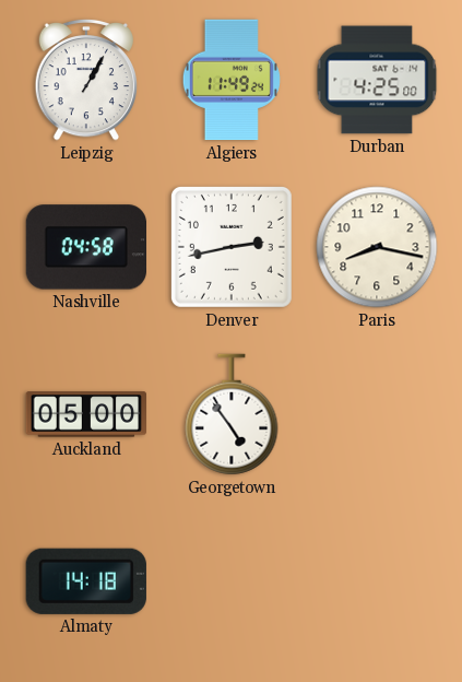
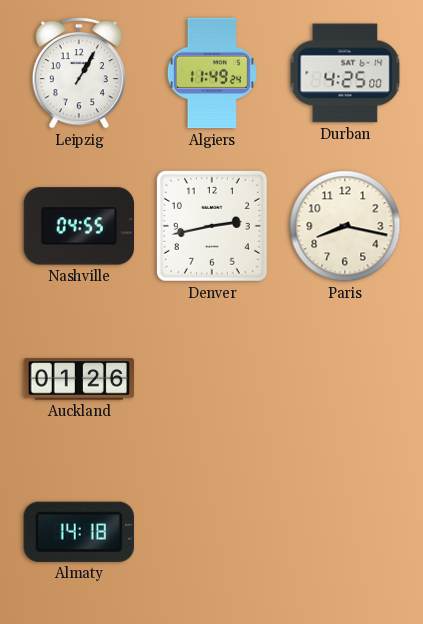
Nashville: 04:58 -> 04:55 (78, 226)
Auckland: 05:00 -> 01:26 (79, 379)
Georgetown: 4:54 -> none (232, 414)
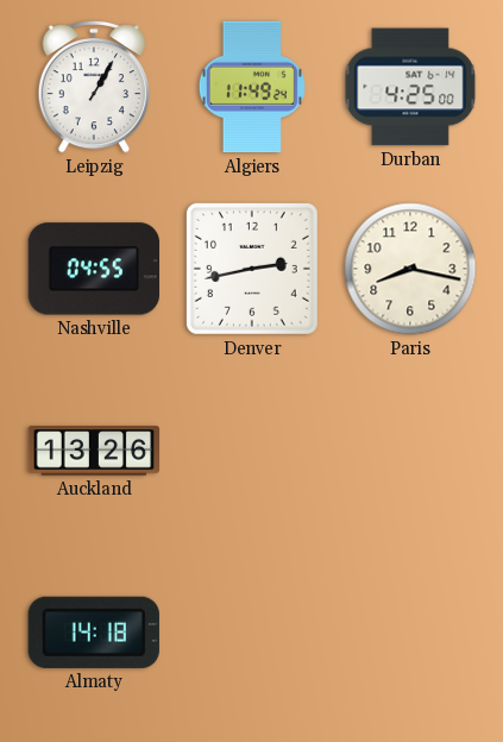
Auckland: 01:26 -> 13:26 (94, 451)
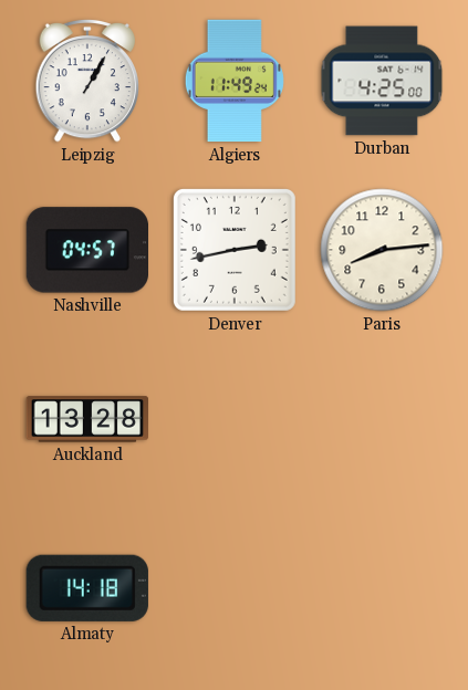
Nashville: 04:55 -> 04:57 (86, 250)
Paris: 8:17 -> 8:14 (382, 250)
Auckland: 13:26 -> 13:28 (87, 419)
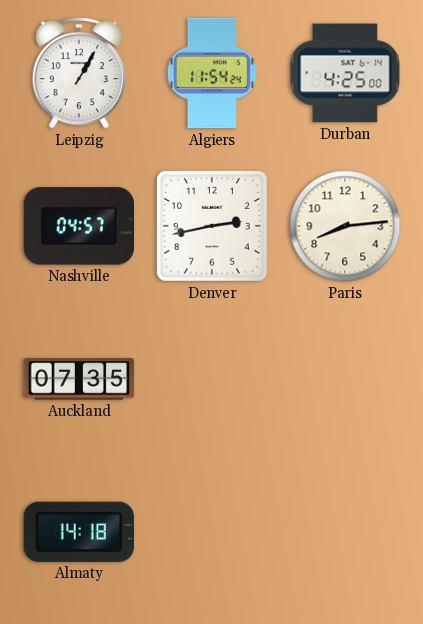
Algiers: 11:49 -> 11:54 (212, 73)
Auckland: 13:28 -> 07:35 (79, 379)
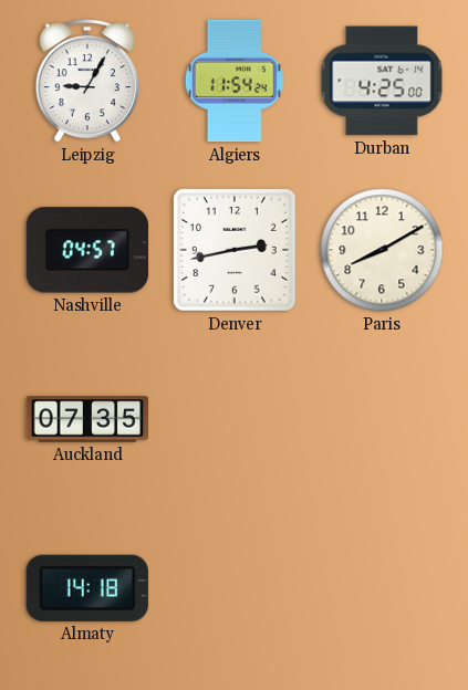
Leipzig: 1:05 -> 9:05 (87, 81)
Paris: 8:14 -> 8:10 (382, 250)
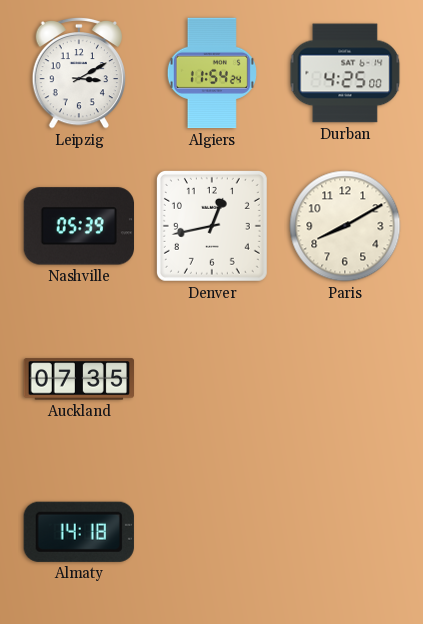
Leipzig: 9:05 -> 3:10 (79, 73)
Nashville: 04:57 -> 05:39 (78, 226)
Denver: 2:43 -> 12:43 (212, 226)
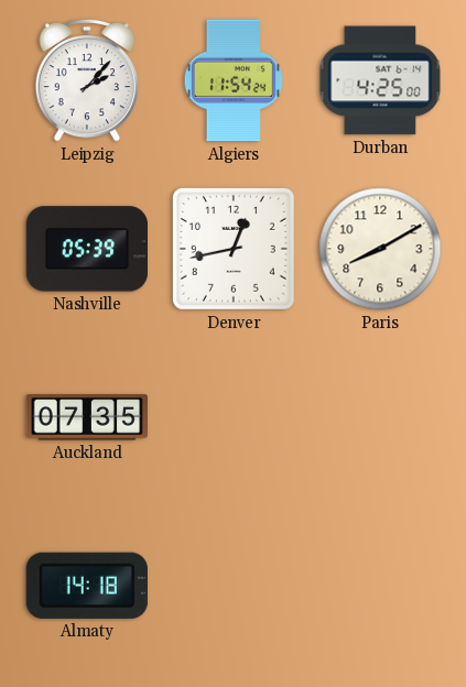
Leipzig: 3:10 -> 2:07 (87, 80)
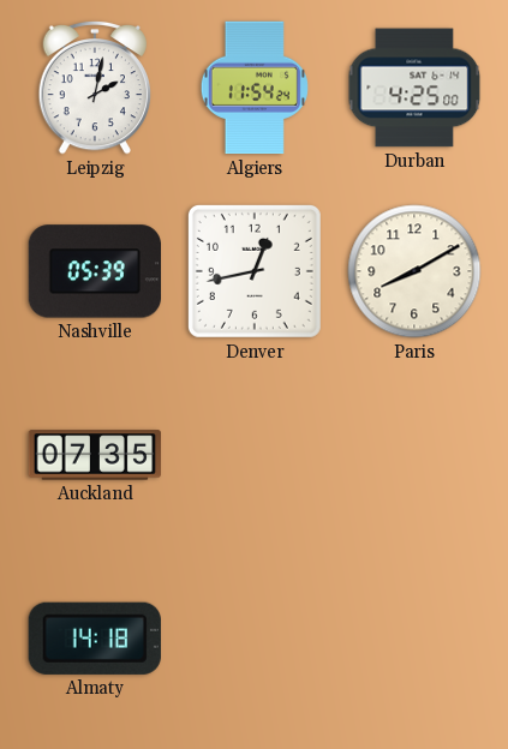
Leipzig: 2:07 -> 2:02 (95, 88)
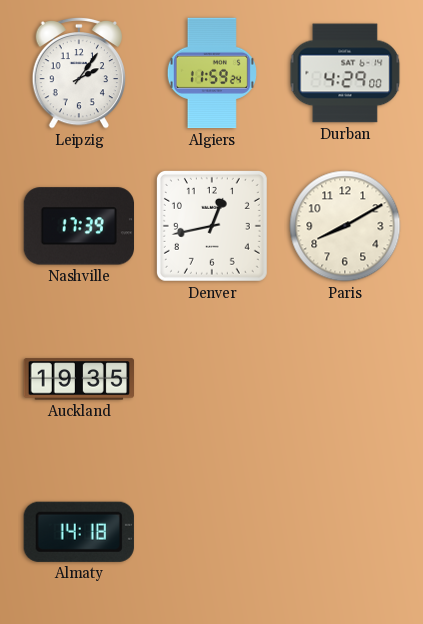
Leipzig: 2:02 -> 2:06 (79, 73)
Algiers: 11:54 -> 11:59 (212, 73)
Durban: 4:25 -> 4:29 (345, 73)
Nashville: 05:39 -> 17:39 (78, 226)
Auckland: 07:35 -> 19:35 (79, 379)
